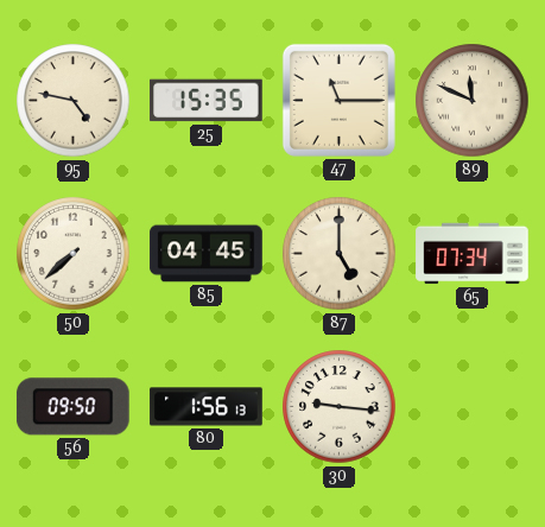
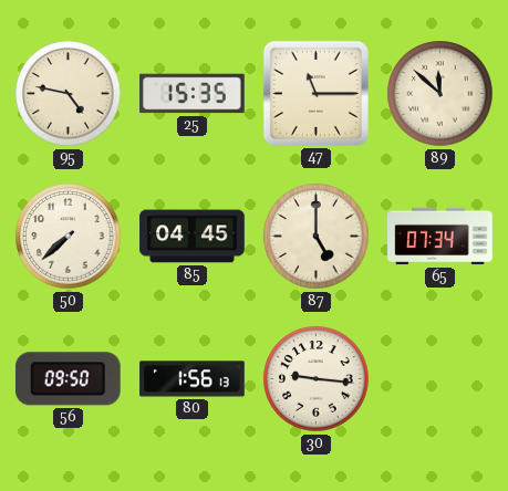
89: 11:49 -> 11:52 (440, 94)
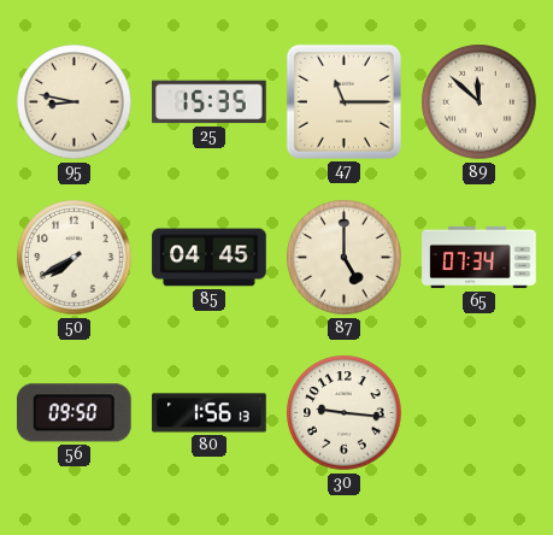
95: 4:47 -> 8:47 (75, 102)
50: 7:38 -> 7:40 (75, 258)
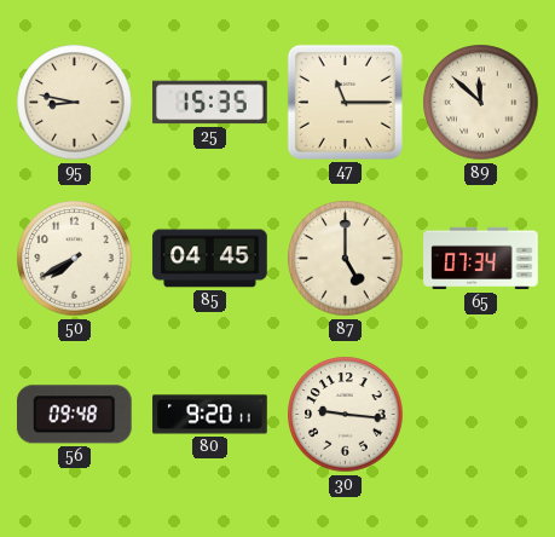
56: 09:50 -> 09:48 (74, 415)
80: 1:56 -> 9:20 (210, 415)
